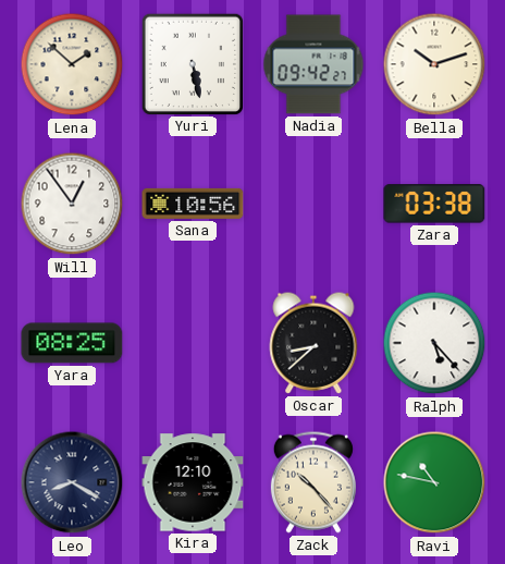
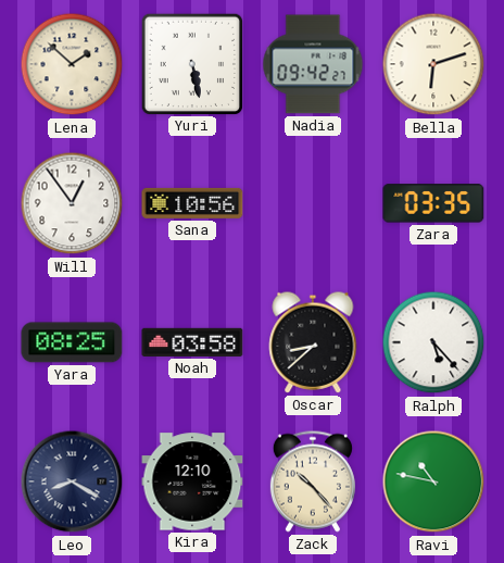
Bella: 10:12 -> 6:12 (433, 64)
Zara: 03:38 -> 03:35 (433, 203)
Noah: none -> 03:58 (192, 342)
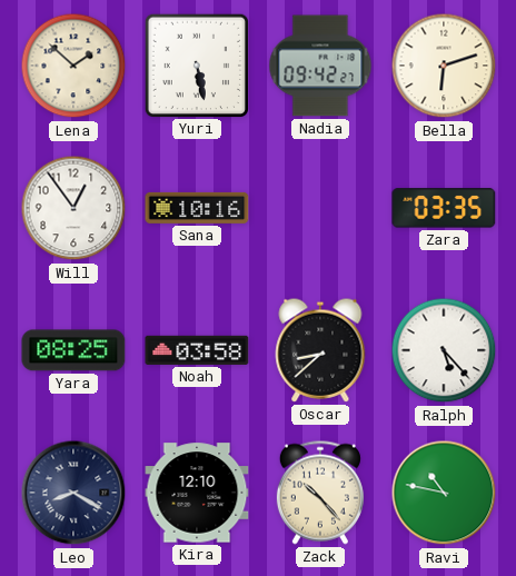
Sana: 10:56 -> 10:16 (197, 208)
